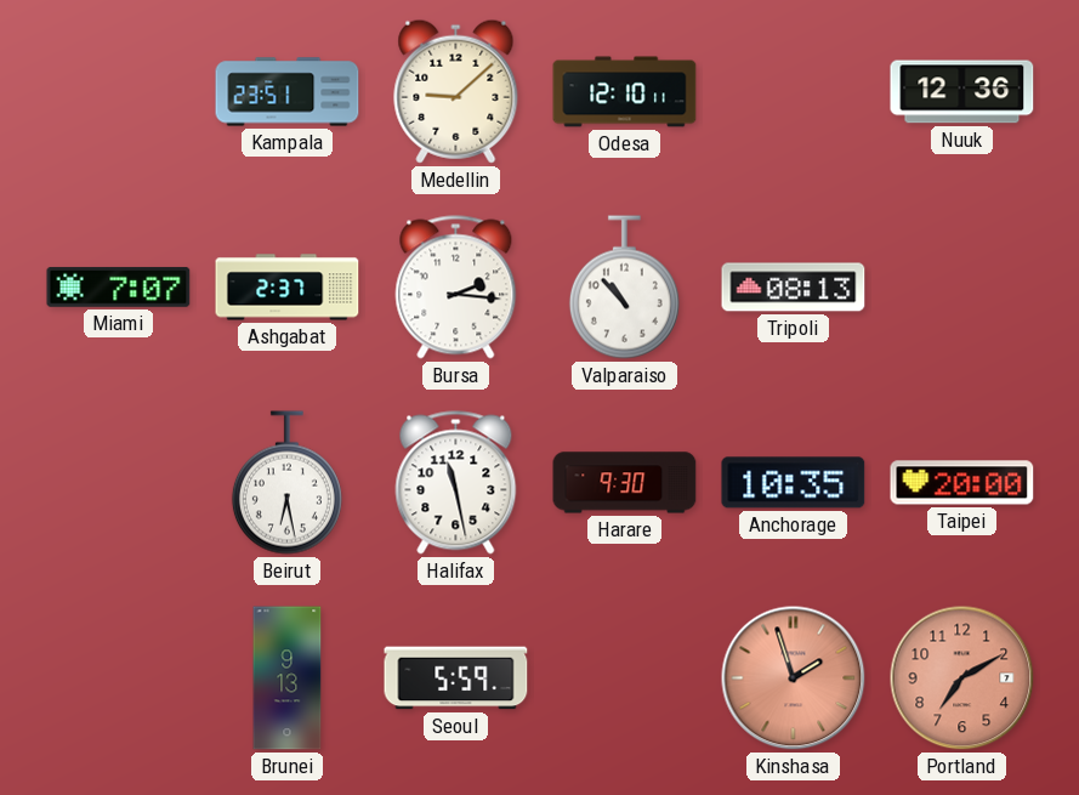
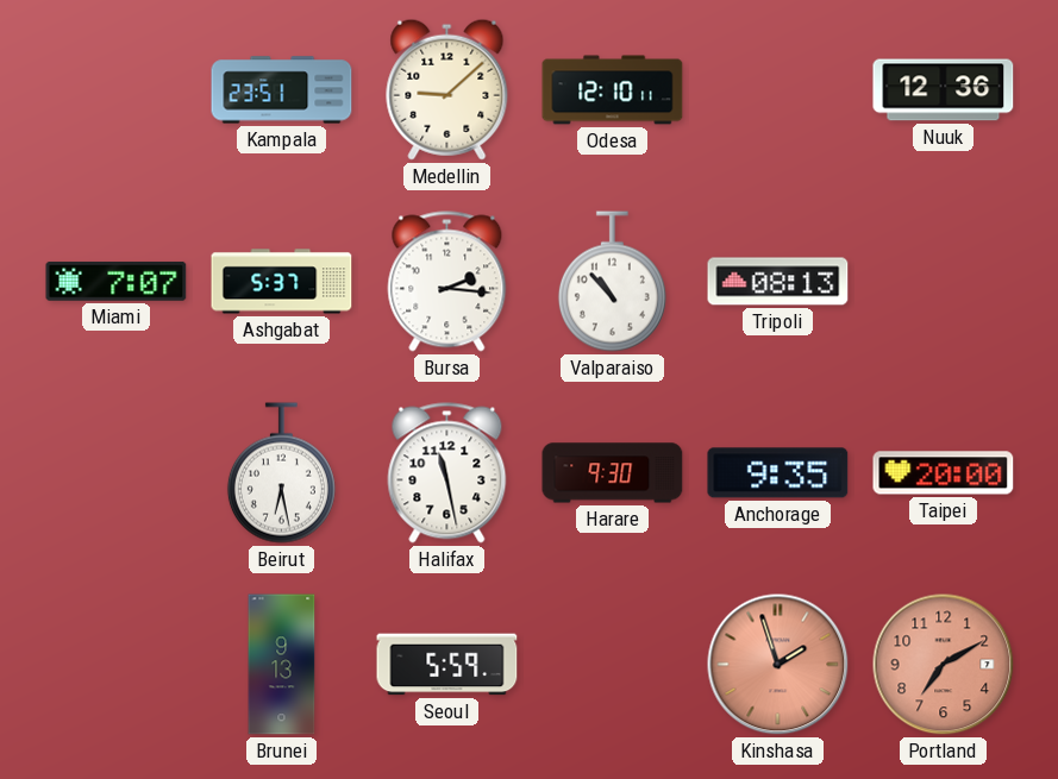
Ashgabat: 2:37 -> 5:37 (282, 282)
Anchorage: 10:35 -> 9:35 (778, 473)
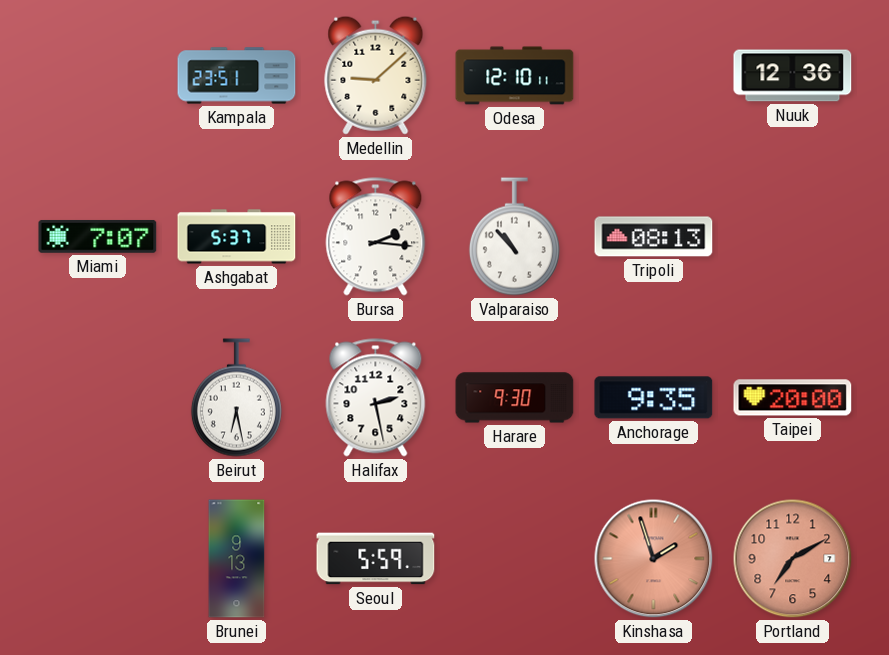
Halifax: 11:28 -> 2:28 (376, 398)
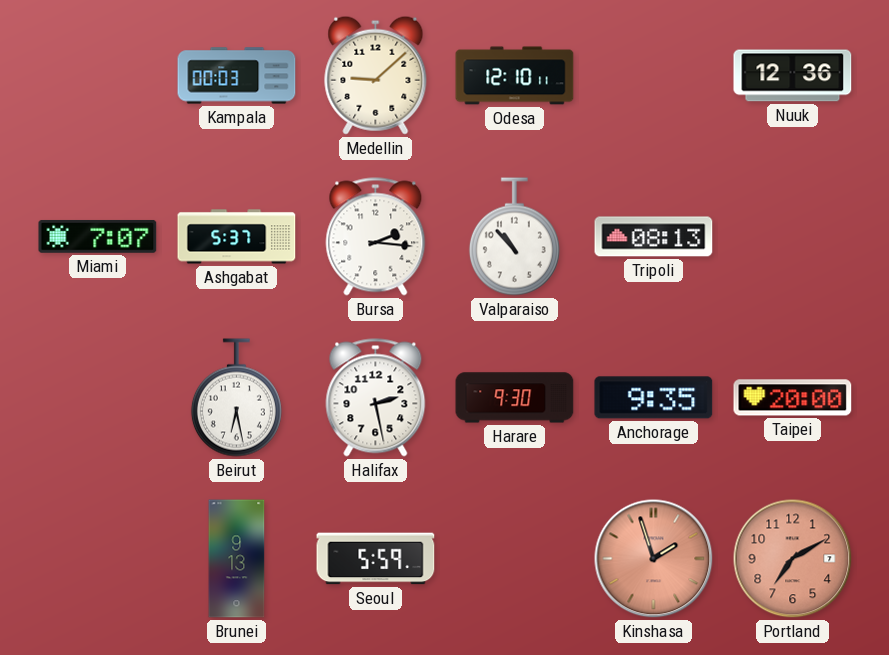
Kampala: 23:51 -> 00:03 (237, 76)
